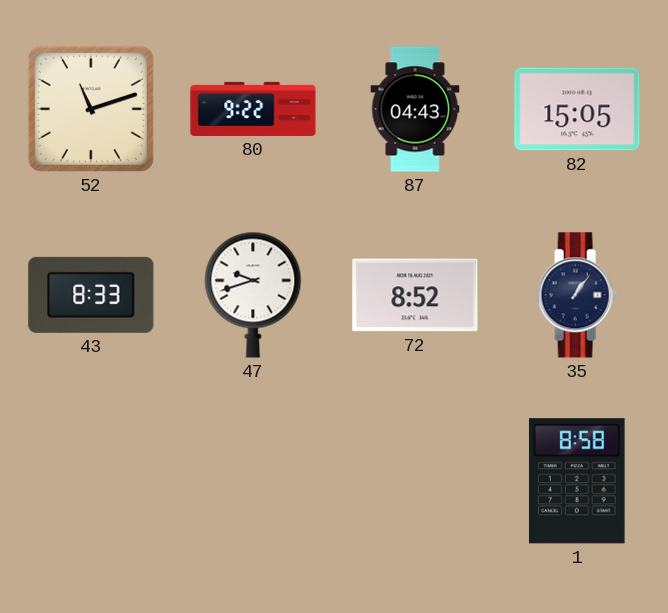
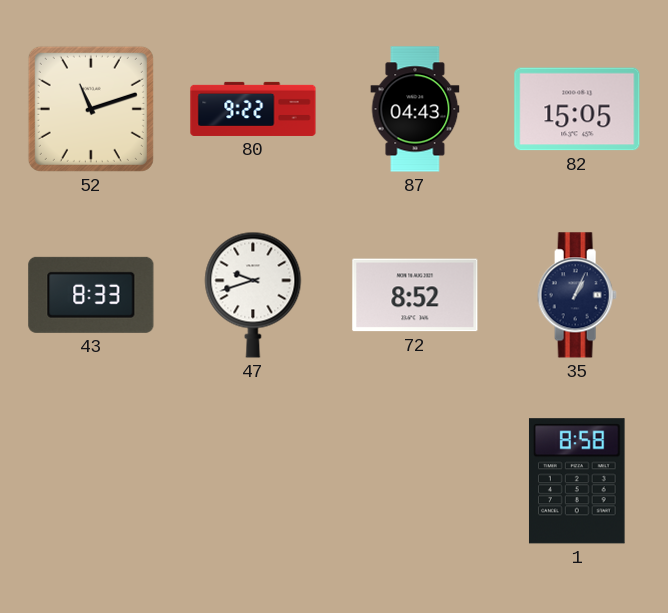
35: 1:06 -> 1:04 (577, 295)
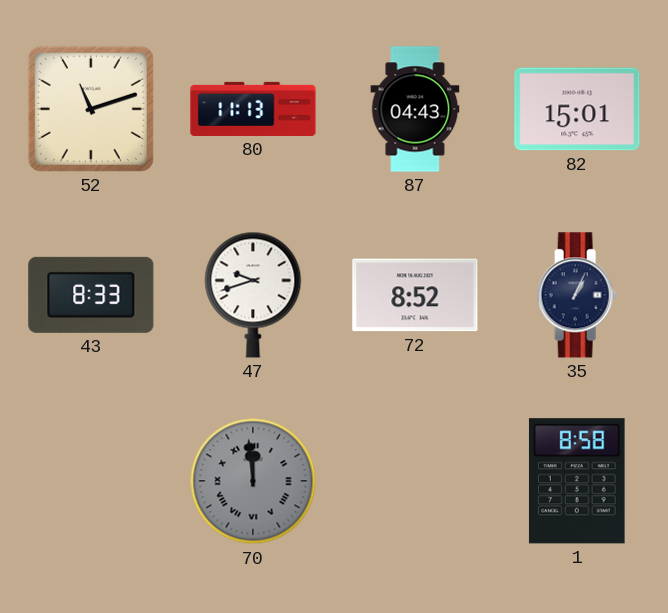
80: 9:22 -> 11:13 (253, 109)
82: 15:05 -> 15:01 (577, 109)
70: none -> 11:59 (253, 481)
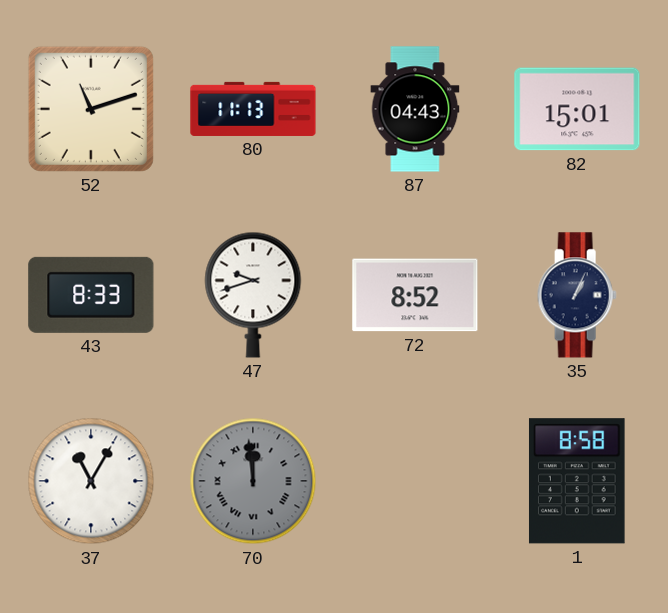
37: none -> 11:05 (91, 481)
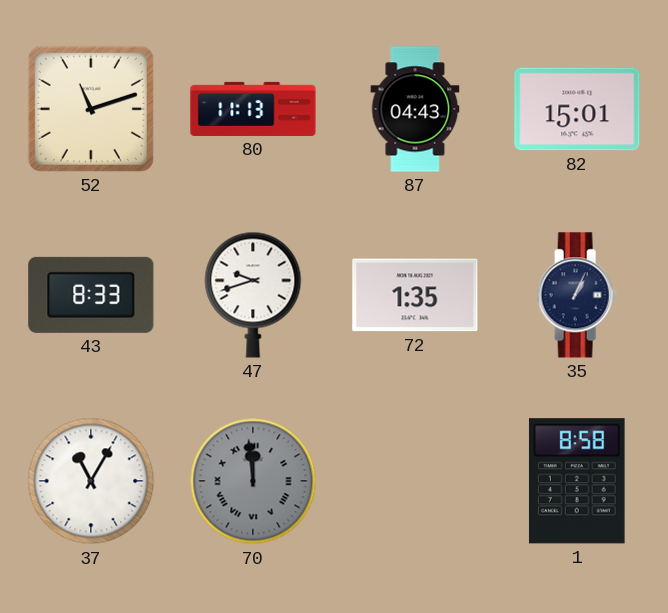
72: 8:52 -> 1:35 (415, 295)
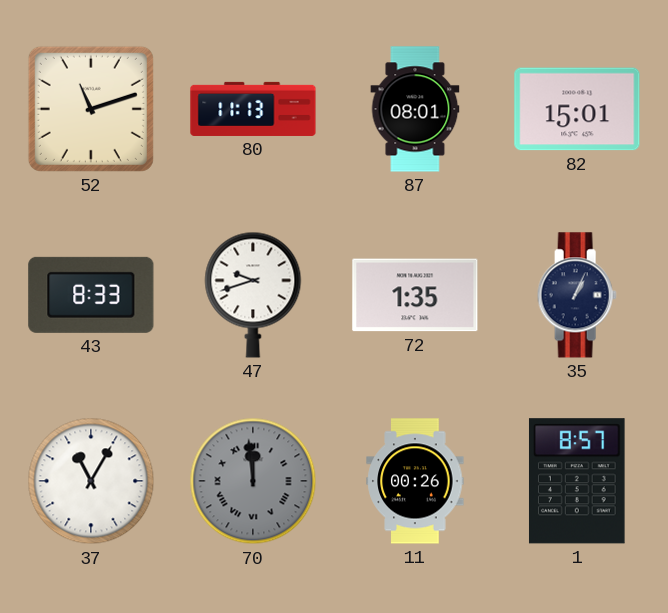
87: 04:43 -> 08:01 (415, 109)
11: none -> 00:26 (415, 481)
1: 8:58 -> 8:57 (577, 481)
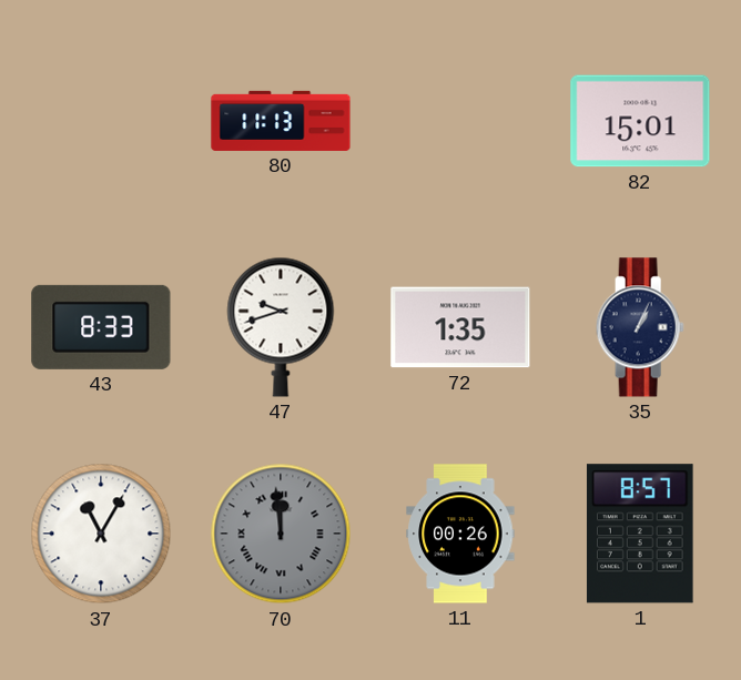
52: 11:12 -> none (91, 109)
87: 08:01 -> none (415, 109)
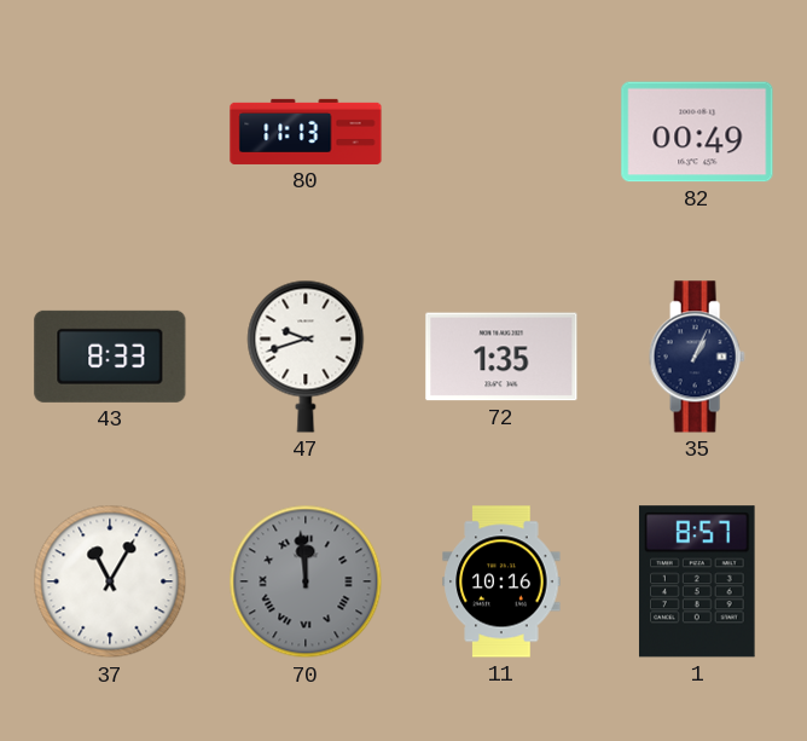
82: 15:01 -> 00:49 (697, 132)
11: 00:26 -> 10:16 (501, 581)
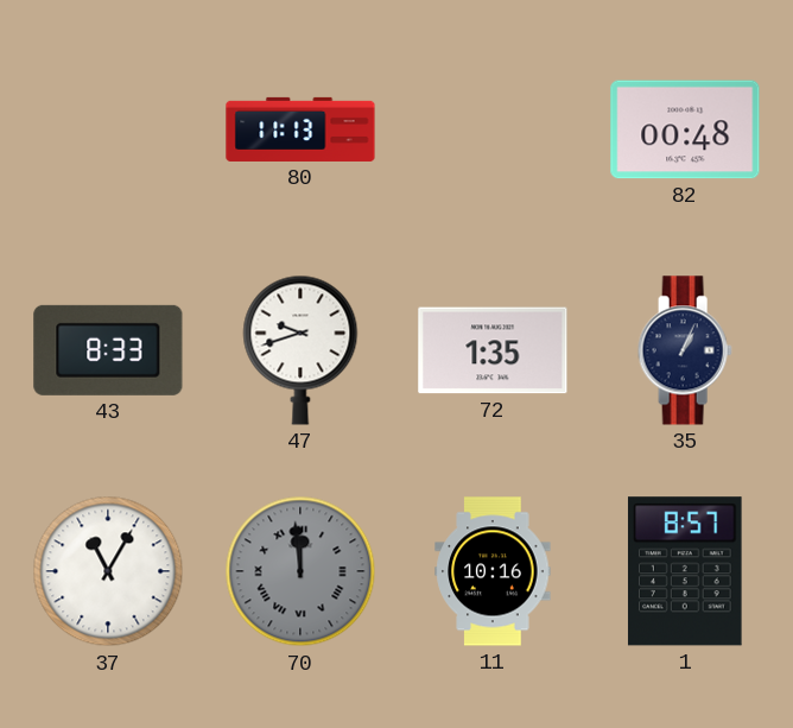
82: 00:49 -> 00:48 (685, 129)
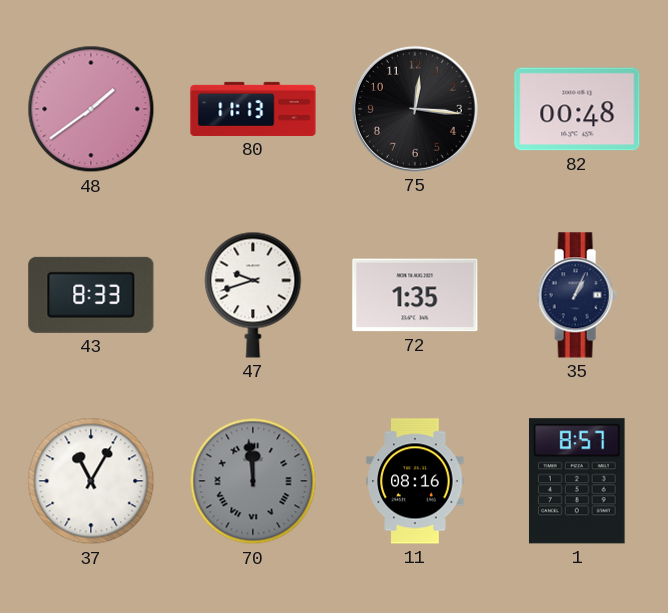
48: none -> 1:39 (91, 109)
75: none -> 12:16 (415, 109)
11: 10:16 -> 08:16 (415, 481)
